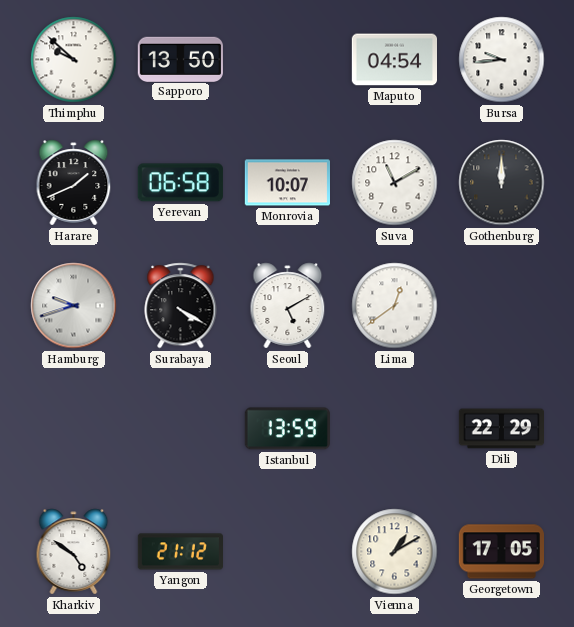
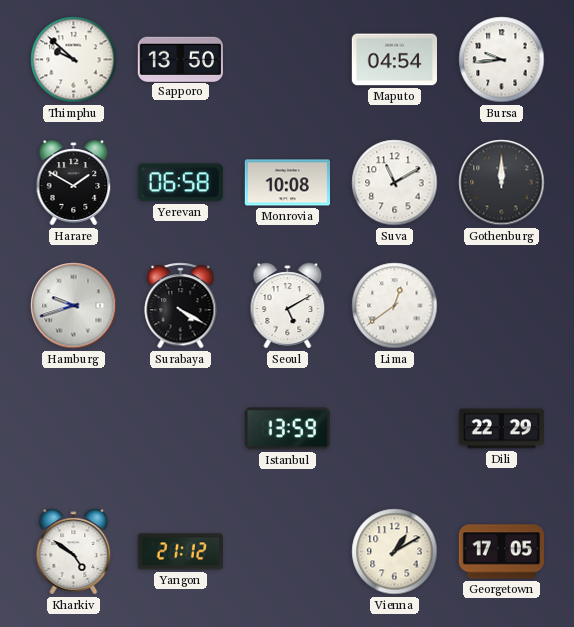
Harare: 1:41 -> 1:50 (74, 183)
Monrovia: 10:07 -> 10:08 (287, 183)
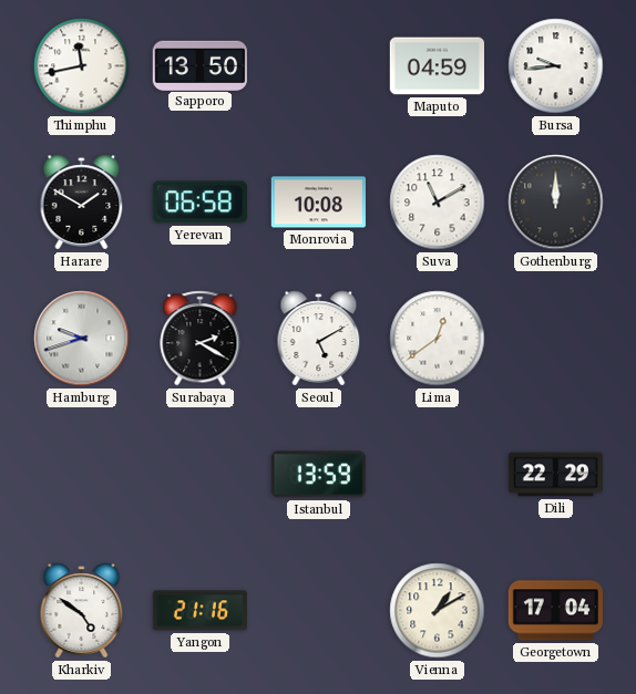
Thimphu: 9:52 -> 11:43 (82, 66)
Maputo: 04:54 -> 04:59 (437, 66)
Surabaya: 4:20 -> 2:20 (201, 339)
Yangon: 21:12 -> 21:16 (199, 611)
Georgetown: 17:05 -> 17:04 (555, 611)
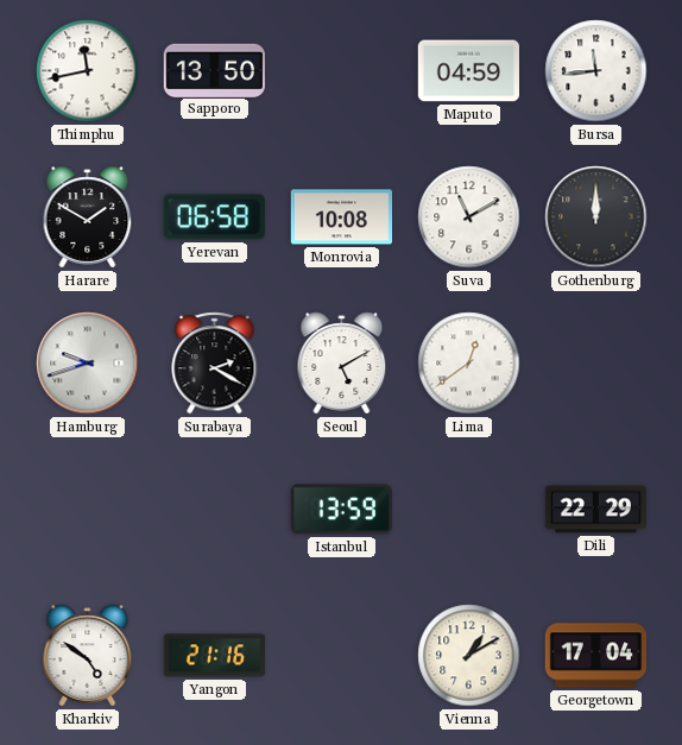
Bursa: 9:44 -> 11:44 (596, 71)
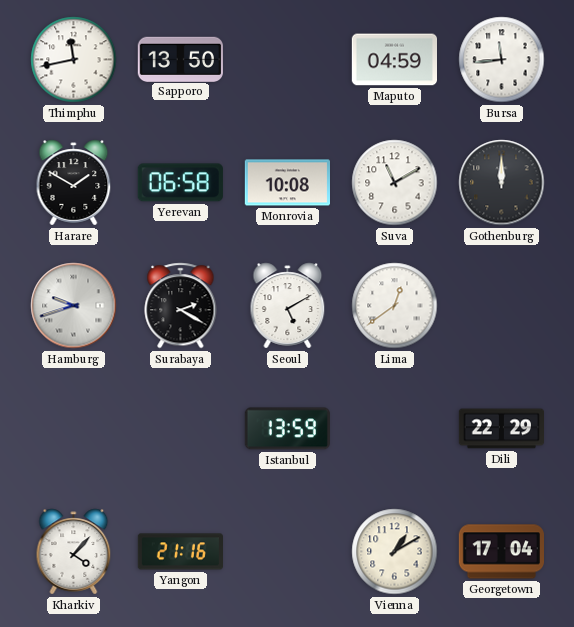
Kharkiv: 4:51 -> 4:07 (74, 552)
